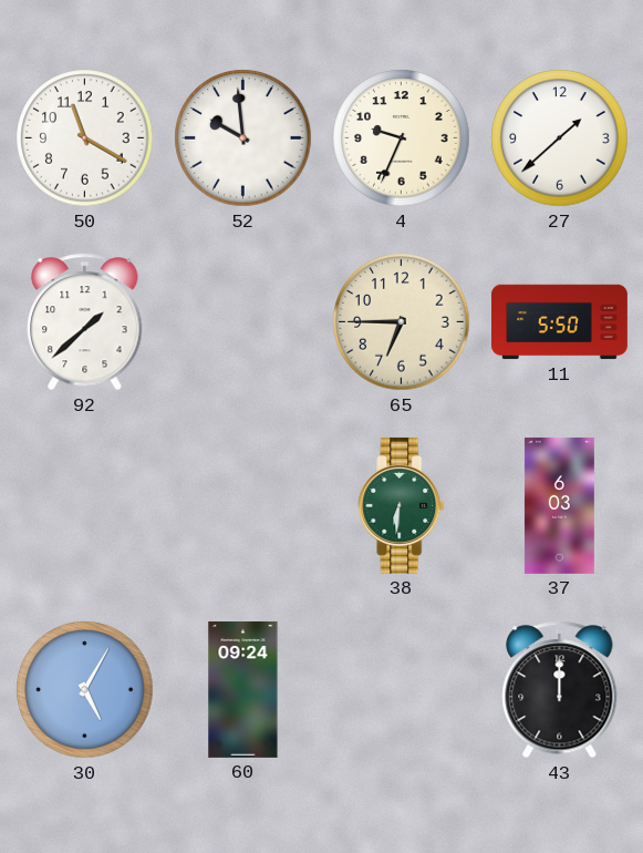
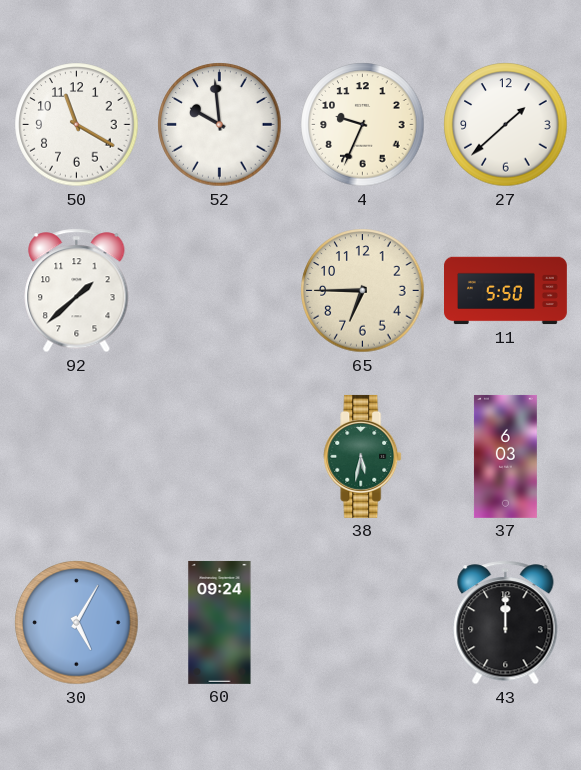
38: 6:31 -> 5:32 (363, 456)
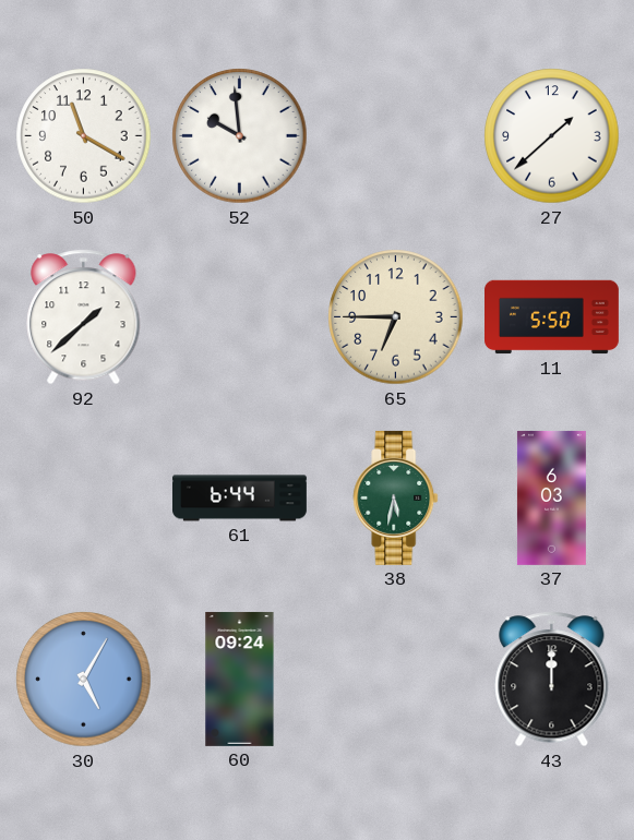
4: 9:34 -> none (363, 125)
61: none -> 6:44 (240, 499)
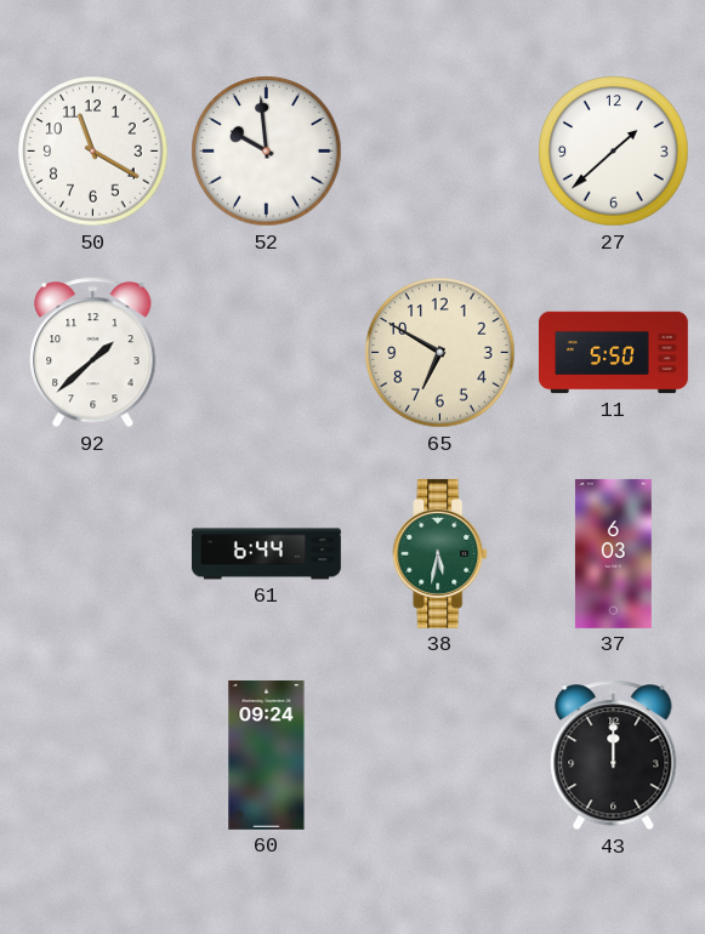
65: 6:45 -> 6:50 (440, 353)
30: 5:05 -> none (84, 680)
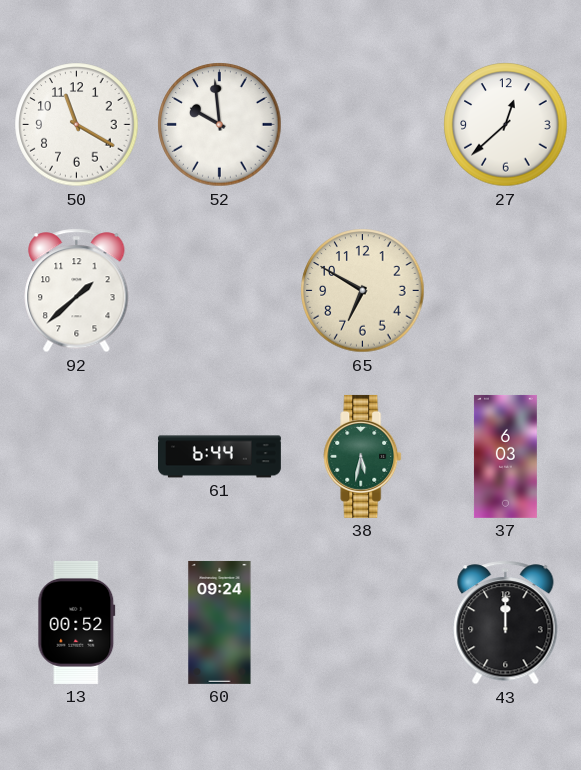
27: 1:38 -> 12:38 (506, 125)
11: 5:50 -> none (614, 353)
13: none -> 00:52 (77, 622)
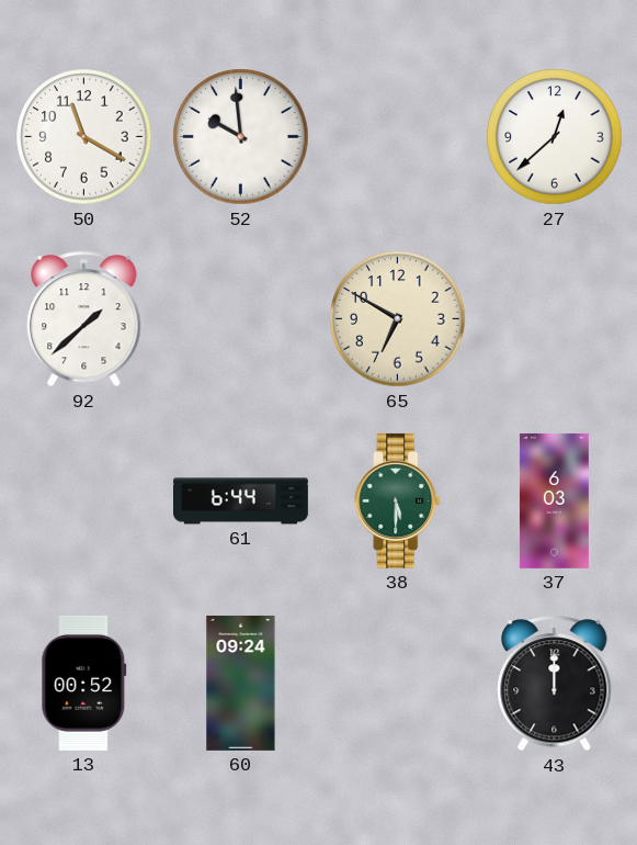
38: 5:32 -> 5:30 (398, 500)
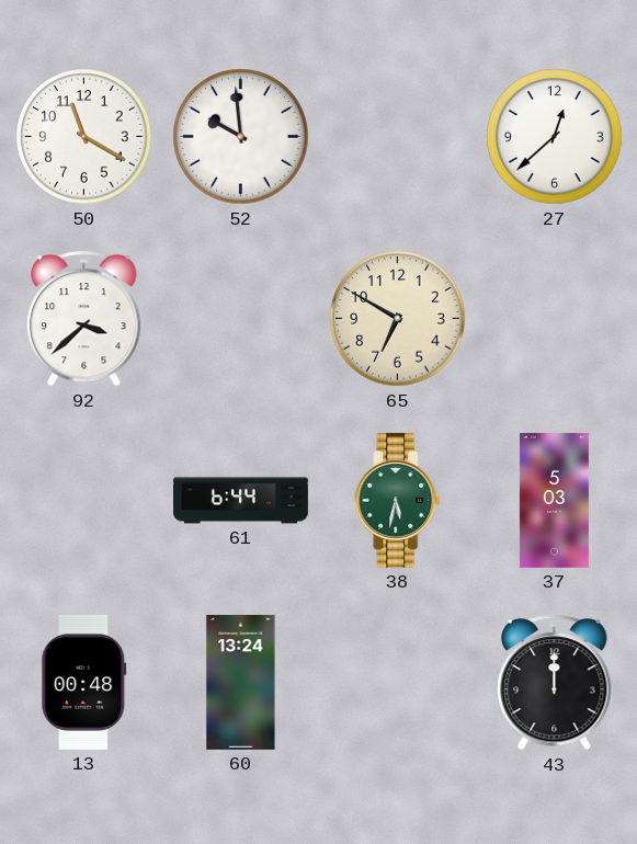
92: 1:38 -> 3:38 (84, 319)
38: 5:30 -> 5:32 (398, 500)
37: 6:03 -> 5:03 (554, 500)
13: 00:52 -> 00:48 (84, 682)
60: 09:24 -> 13:24 (241, 682)
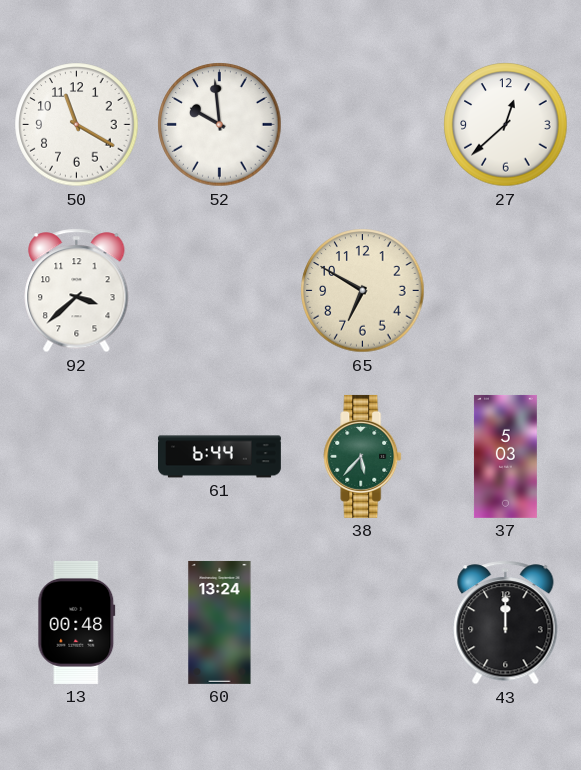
38: 5:32 -> 5:37 (363, 456)
